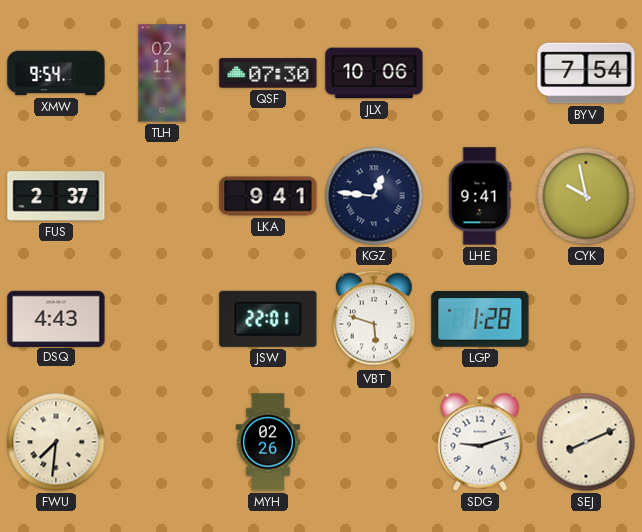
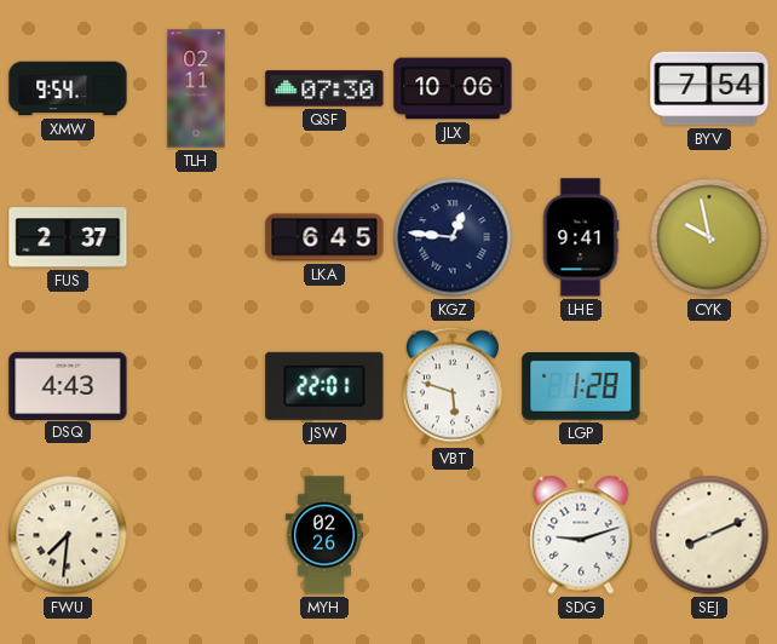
LKA: 9:41 -> 6:45 (324, 237)
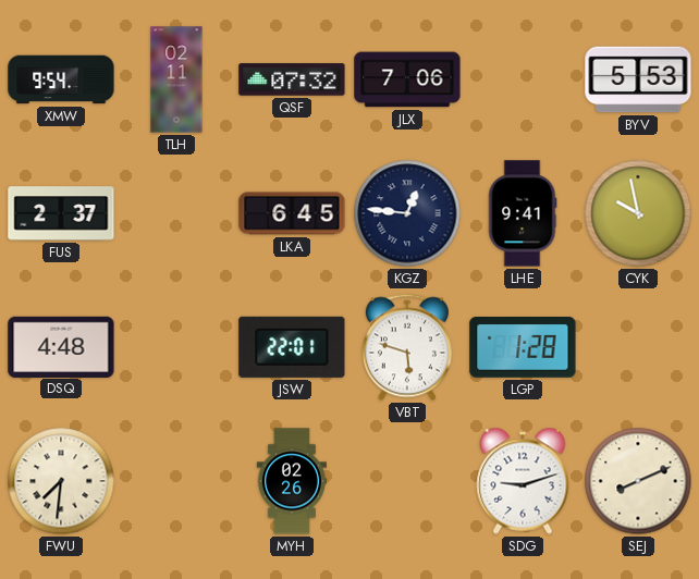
QSF: 07:30 -> 07:32 (292, 79)
JLX: 10:06 -> 7:06 (407, 79)
BYV: 7:54 -> 5:53 (638, 79)
DSQ: 4:43 -> 4:48 (61, 346)
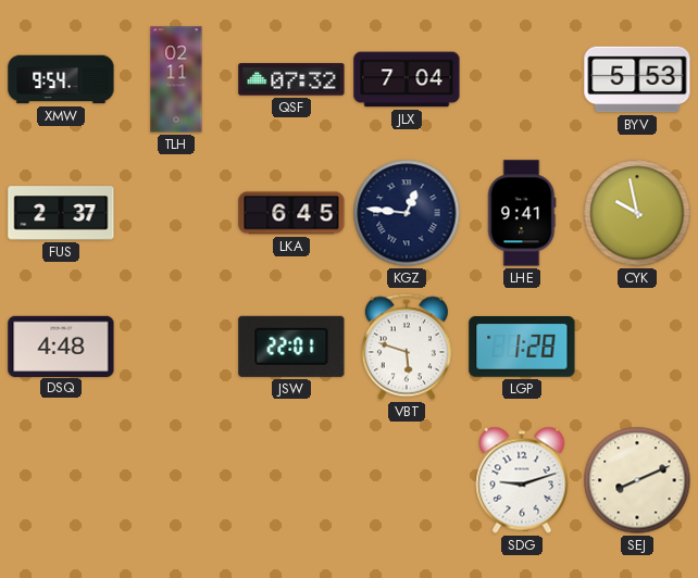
JLX: 7:06 -> 7:04 (407, 79)
FWU: 7:31 -> none (61, 481)
MYH: 02:26 -> none (292, 481)
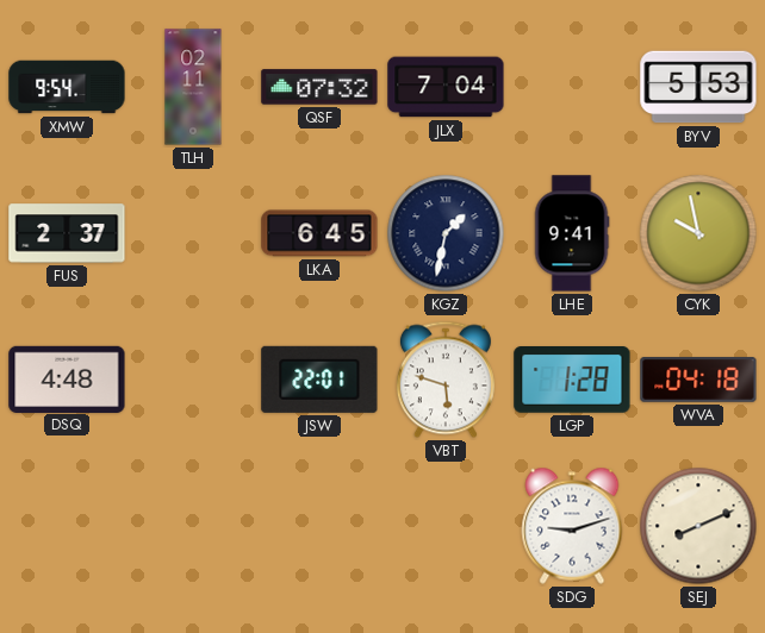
KGZ: 12:46 -> 1:32 (446, 233)
WVA: none -> 04:18 (698, 381)
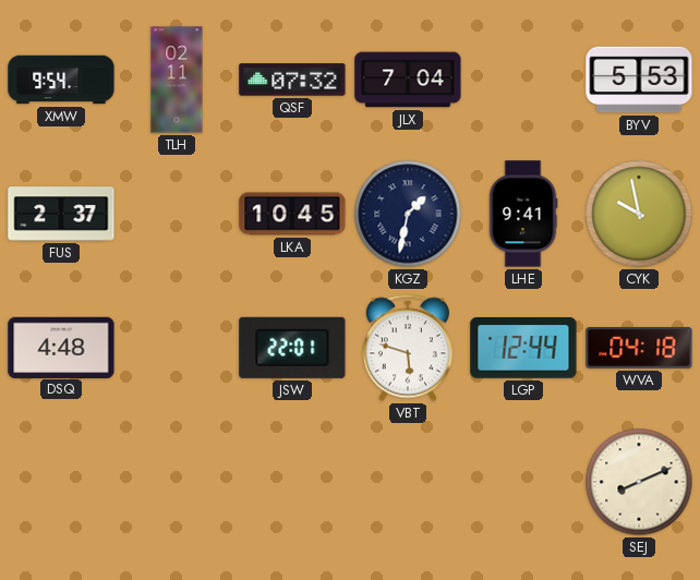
LKA: 6:45 -> 10:45 (292, 214)
LGP: 1:28 -> 12:44 (523, 349)
SDG: 9:12 -> none (572, 526)
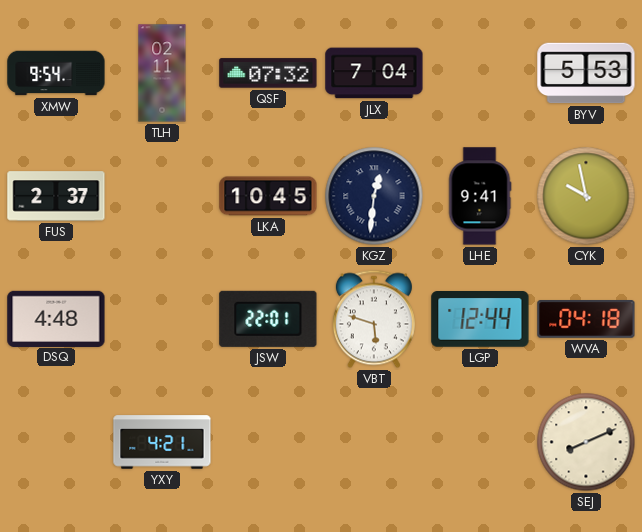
KGZ: 1:32 -> 12:31 (374, 196)
YXY: none -> 4:21 (162, 442)
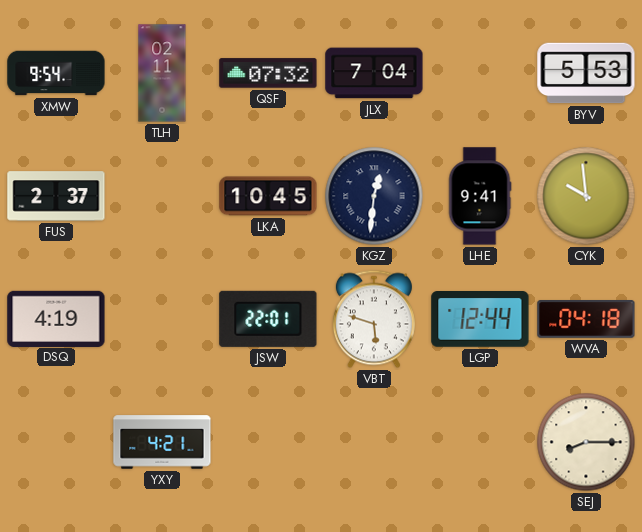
CYK: 9:58 -> 9:59 (586, 196)
DSQ: 4:48 -> 4:19 (56, 318)
SEJ: 8:11 -> 8:15 (586, 442)
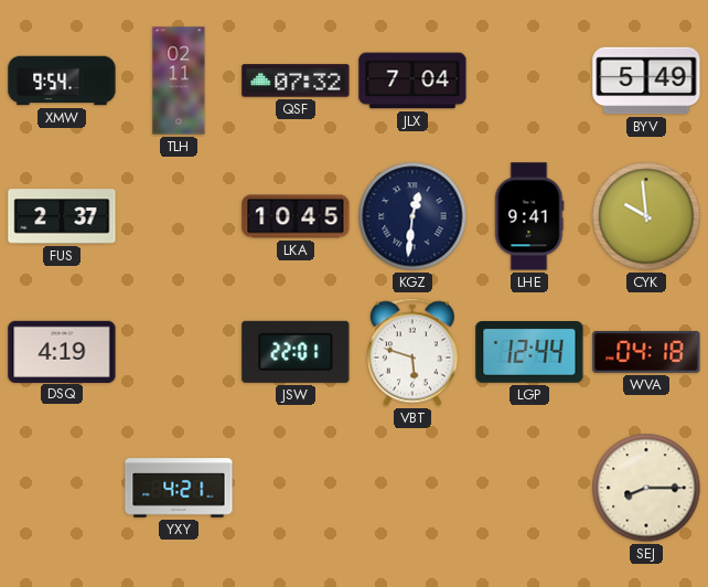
BYV: 5:53 -> 5:49 (646, 81)
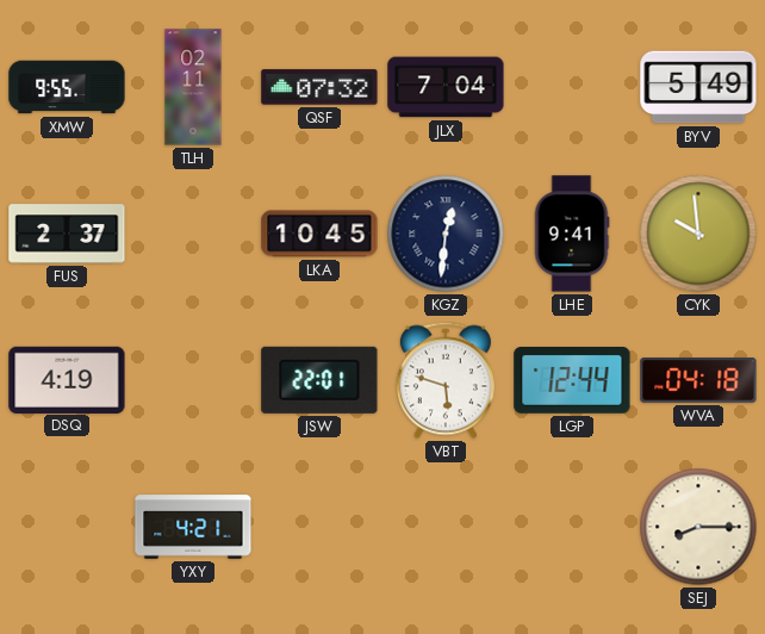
XMW: 9:54 -> 9:55 (67, 87)
